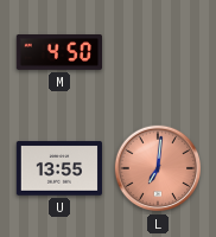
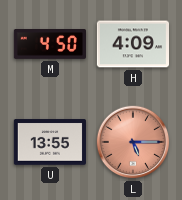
H: none -> 4:09 (132, 44)
L: 7:01 -> 5:15 (133, 142)
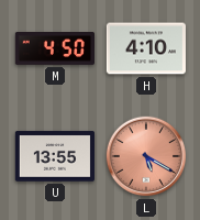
H: 4:09 -> 4:10 (145, 48)
L: 5:15 -> 5:20 (146, 156)
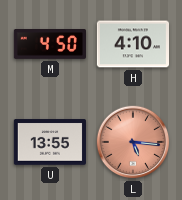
L: 5:20 -> 5:16 (133, 142)
